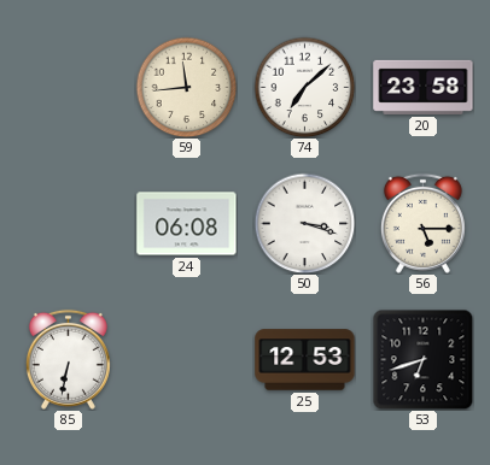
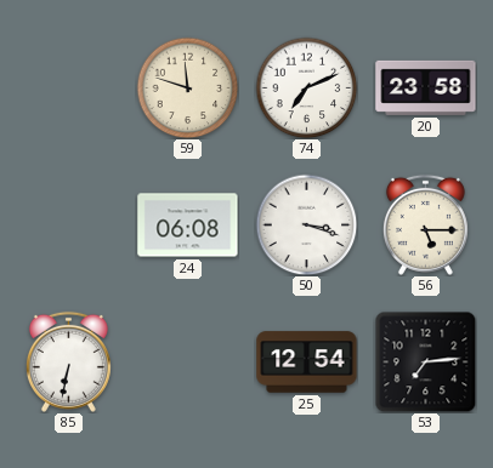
59: 11:44 -> 11:48 (187, 87)
74: 7:08 -> 7:11 (306, 87)
25: 12:53 -> 12:54 (307, 363)
53: 6:42 -> 7:14 (425, 361)
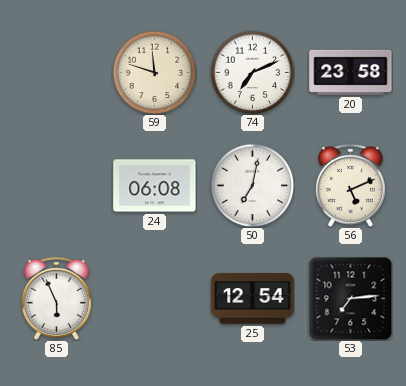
50: 3:18 -> 7:02 (252, 185)
56: 5:15 -> 5:11 (350, 185)
85: 6:32 -> 5:56 (56, 298)
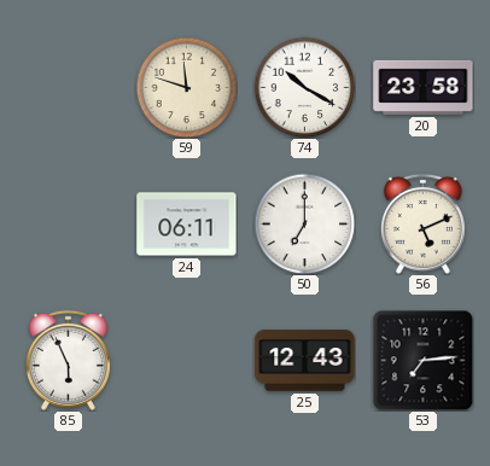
74: 7:11 -> 10:20 (304, 87)
24: 06:08 -> 06:11 (187, 225)
50: 7:02 -> 7:00 (304, 223)
25: 12:54 -> 12:43 (305, 361)
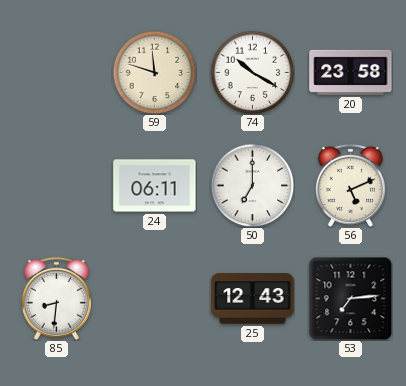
85: 5:56 -> 8:31 (56, 298)
